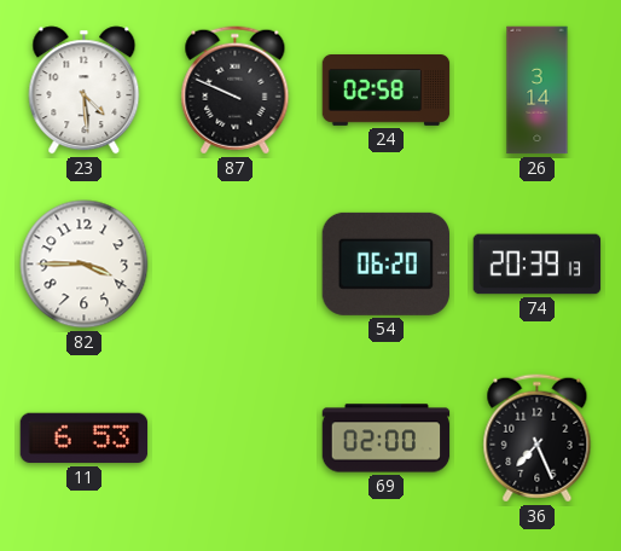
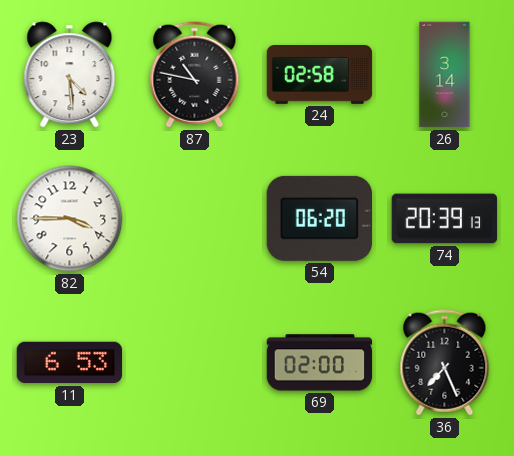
87: 9:49 -> 10:47 (195, 75)
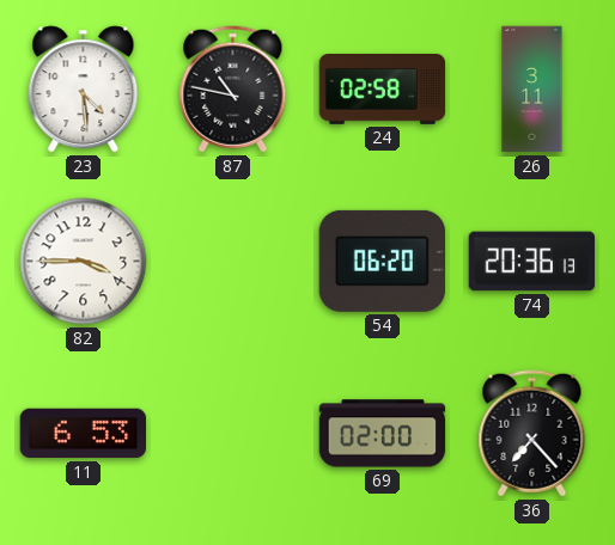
26: 3:14 -> 3:11 (532, 90)
74: 20:39 -> 20:36 (532, 262)
36: 7:26 -> 7:23 (532, 434)
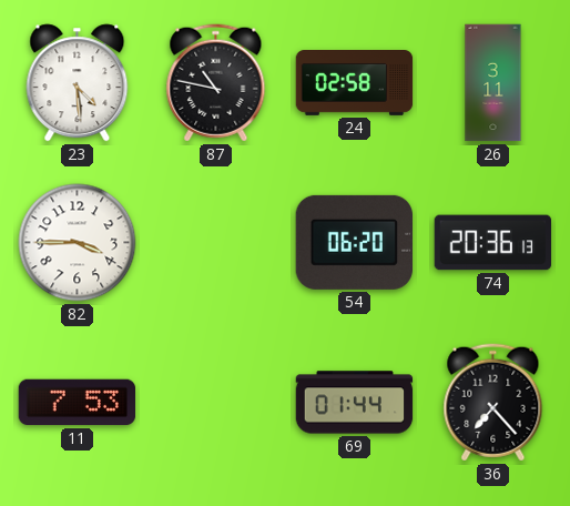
11: 6:53 -> 7:53 (78, 403)
69: 02:00 -> 01:44 (355, 403)
